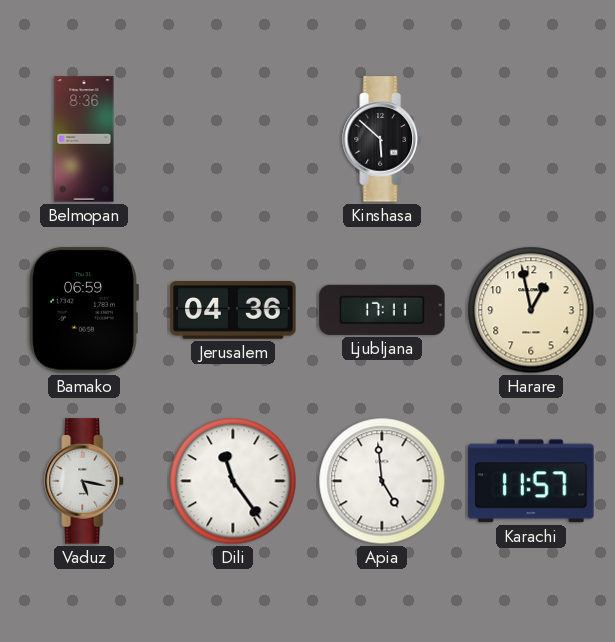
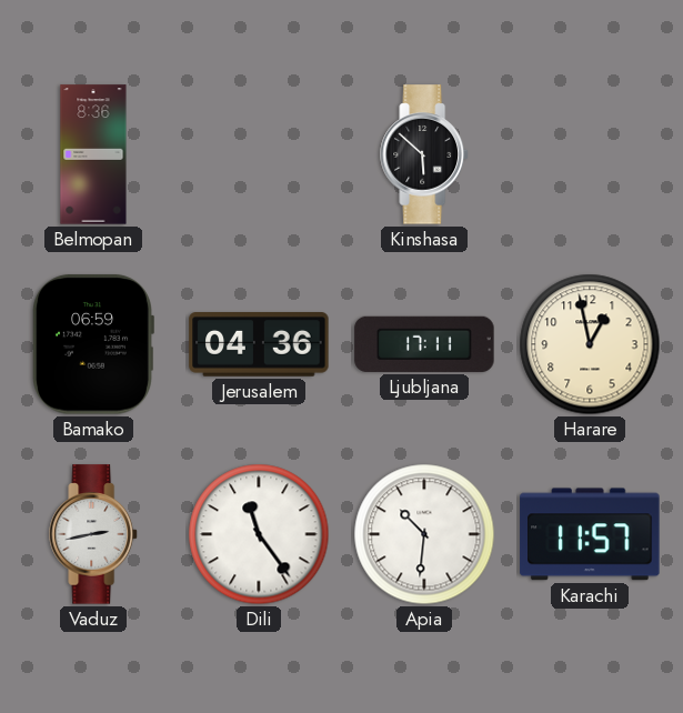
Vaduz: 5:17 -> 2:43 (93, 534)
Apia: 4:59 -> 10:31 (424, 534)
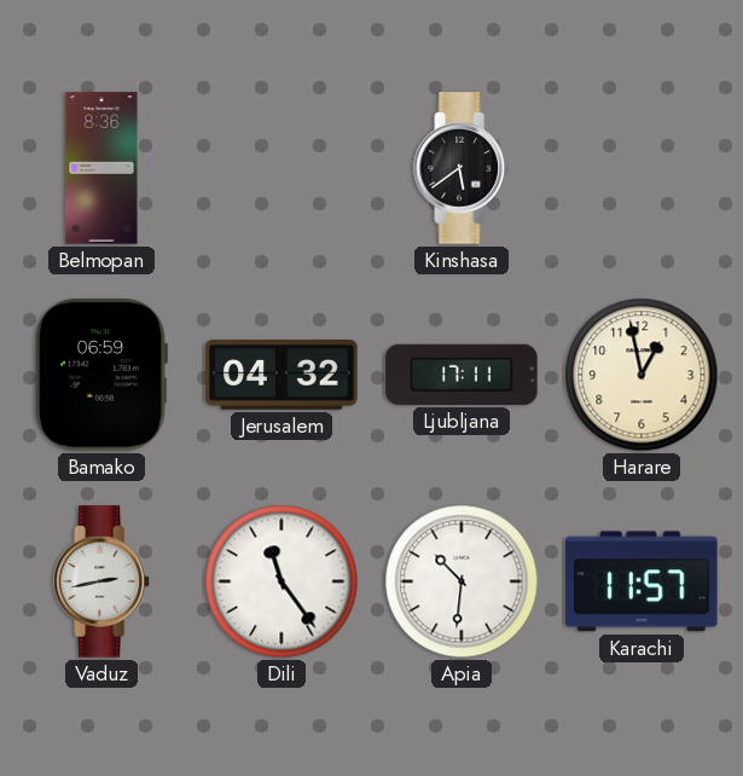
Kinshasa: 5:52 -> 5:39 (462, 168)
Jerusalem: 04:36 -> 04:32 (281, 376)
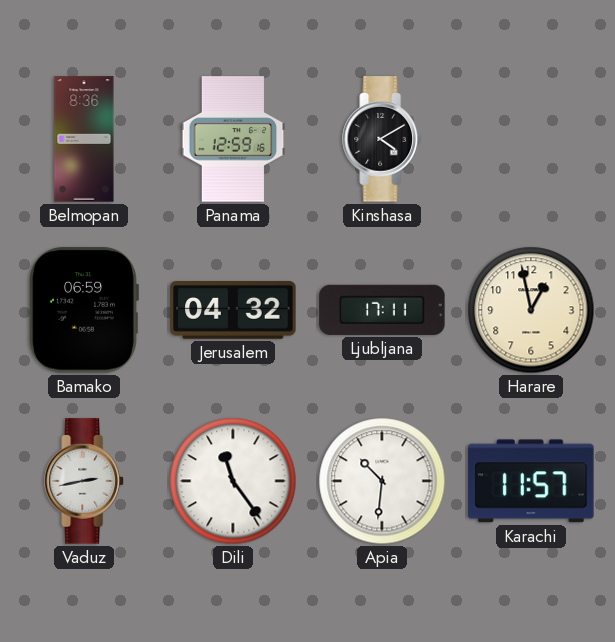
Panama: none -> 12:59 (233, 139)
Kinshasa: 5:39 -> 4:10 (382, 139)
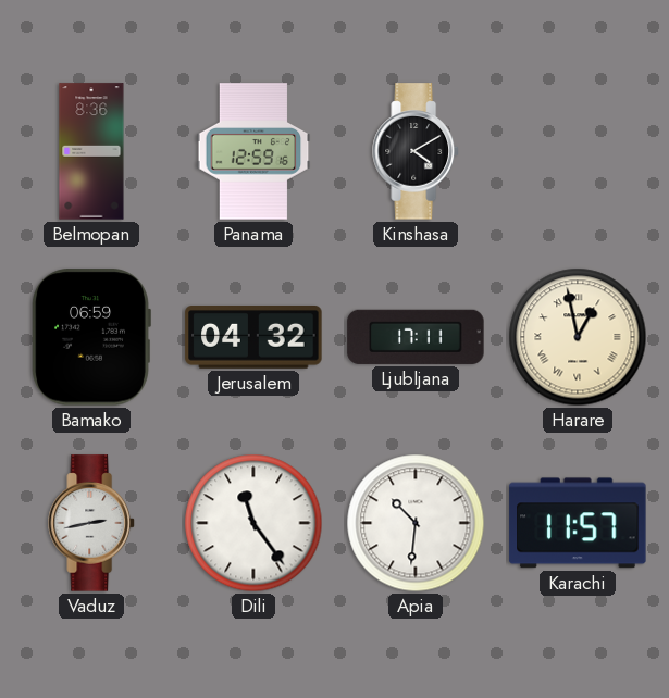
Harare numerals: Arabic -> Roman (578, 337)
